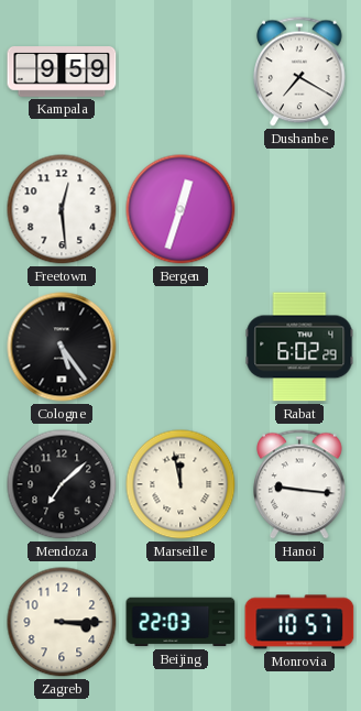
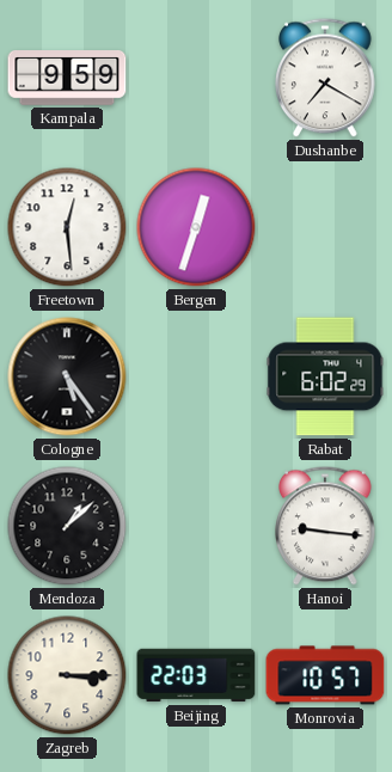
Mendoza: 7:08 -> 1:08 (67, 526)
Marseille: 11:58 -> none (180, 484)
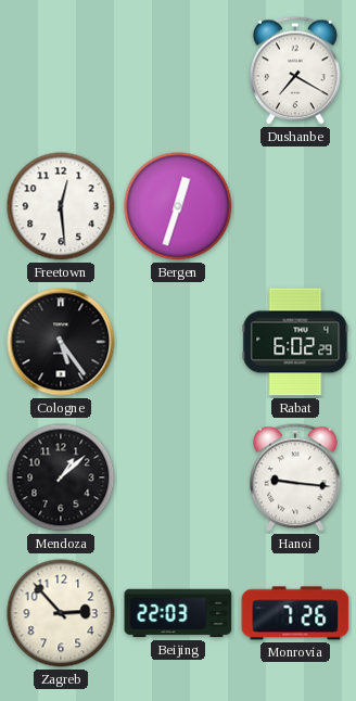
Kampala: 9:59 -> none (67, 79)
Zagreb: 3:15 -> 2:53 (61, 613)
Monrovia: 10:57 -> 7:26 (295, 613)
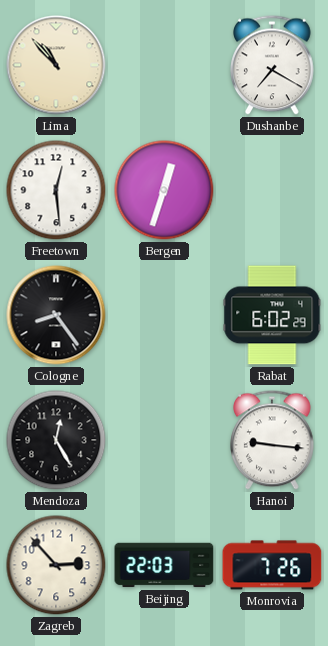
Lima: none -> 10:53 (56, 65)
Cologne: 5:24 -> 8:24 (56, 315)
Mendoza: 1:08 -> 12:25 (56, 440)
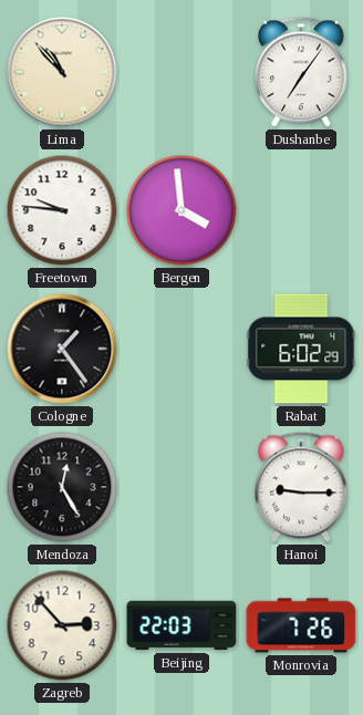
Dushanbe: 7:20 -> 7:06 (302, 72)
Freetown: 12:29 -> 9:46 (62, 210)
Bergen: 12:33 -> 3:59 (181, 210)
Cologne: 8:24 -> 1:24 (62, 349)
Hanoi: 9:16 -> 9:15 (302, 487)
